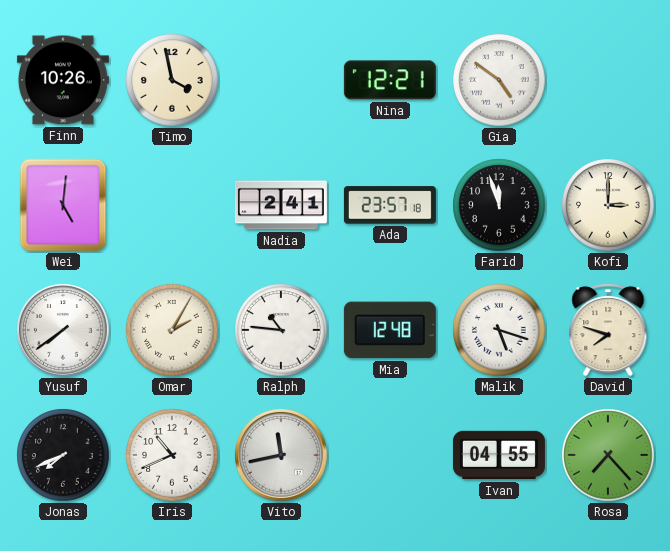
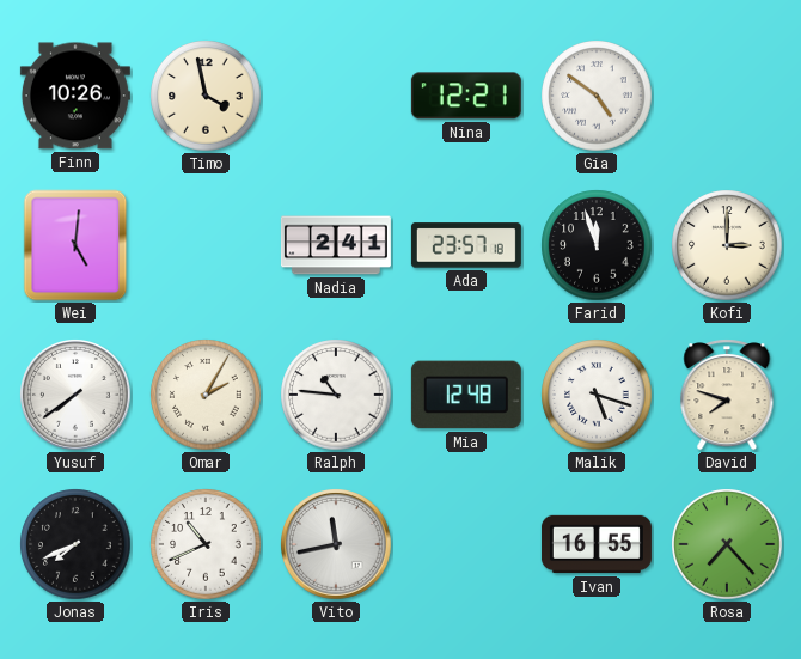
Ivan: 04:55 -> 16:55 (597, 544)
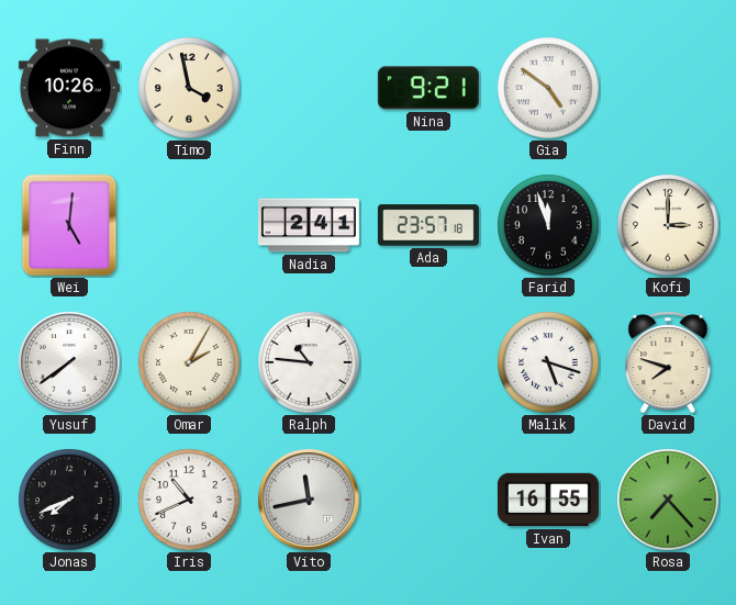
Nina: 12:21 -> 9:21 (428, 88)
Mia: 12:48 -> none (466, 395)
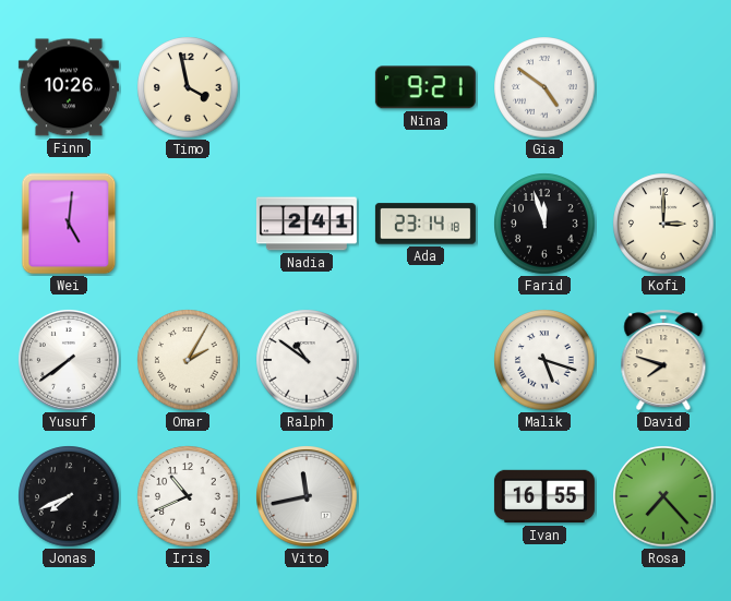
Ada: 23:57 -> 23:14 (426, 224)
Ralph: 10:46 -> 10:51 (307, 360)
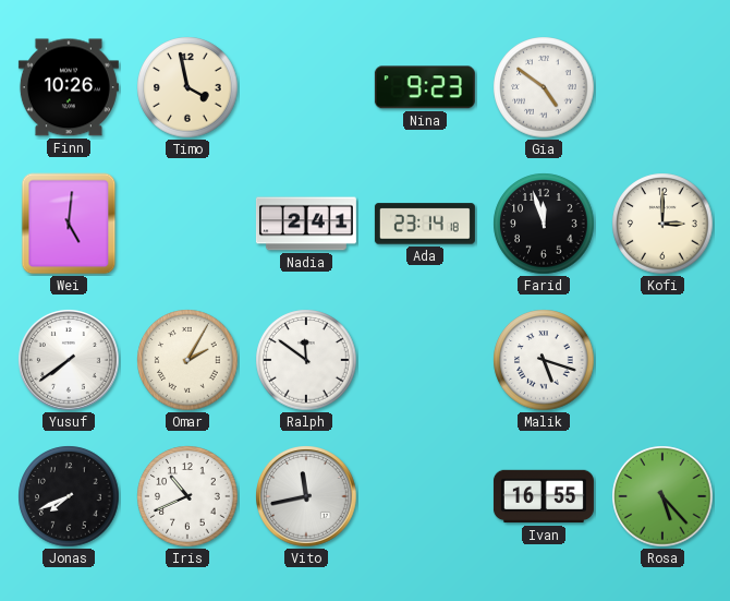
Nina: 9:21 -> 9:23 (425, 87)
Ralph: 10:51 -> 11:51 (306, 360)
David: 7:48 -> none (663, 360)
Rosa: 7:23 -> 5:23 (662, 496)
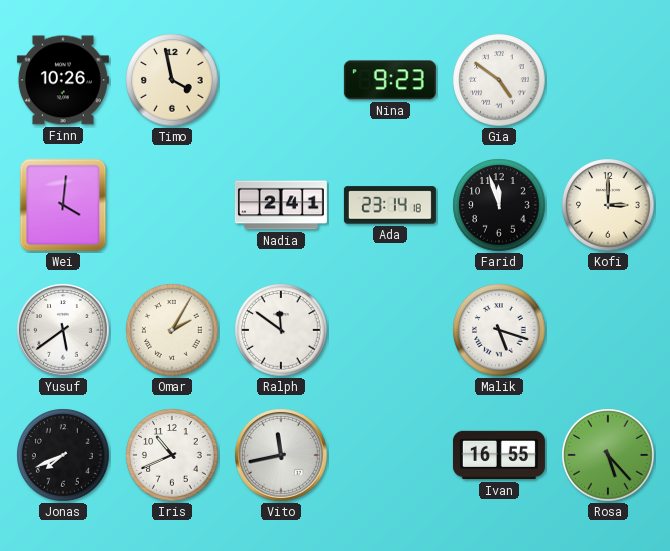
Wei: 5:01 -> 4:01 (63, 205)
Yusuf: 7:39 -> 5:39 (63, 330)
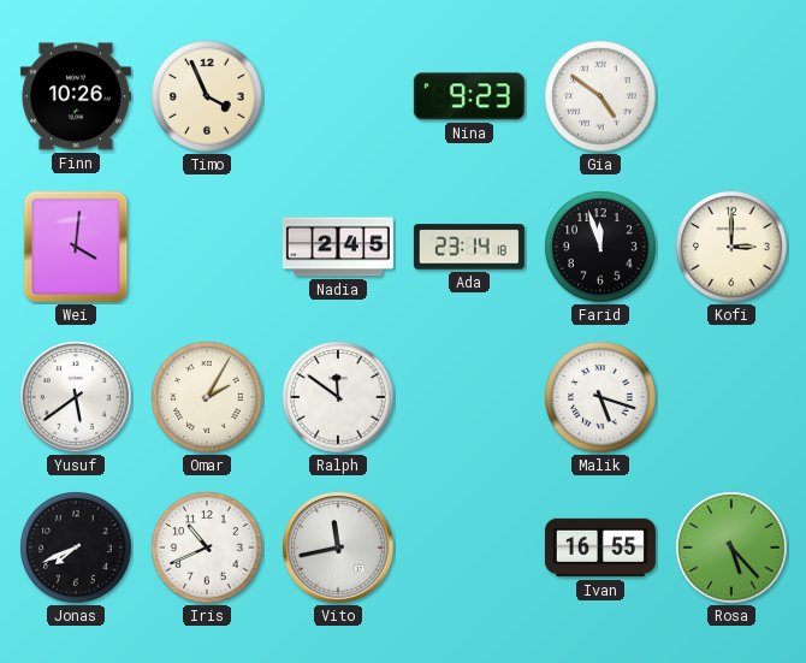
Timo: 3:58 -> 3:56 (207, 96)
Nadia: 2:41 -> 2:45 (338, 247)
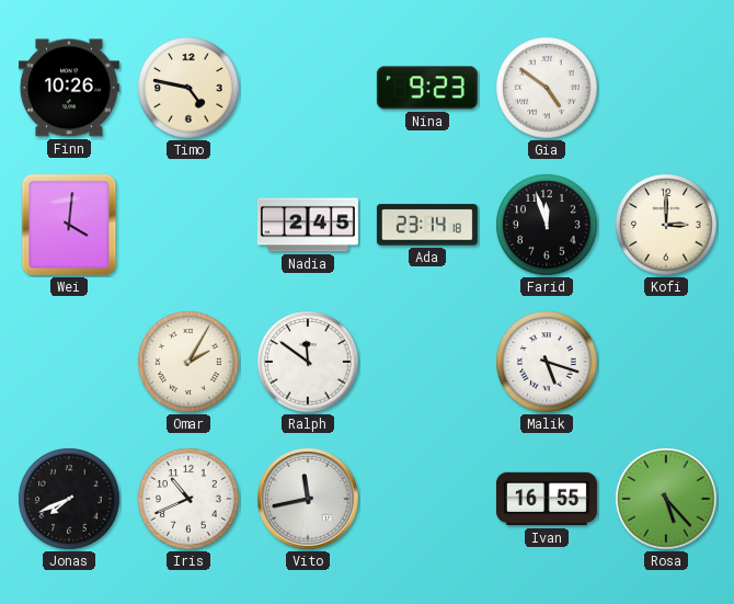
Timo: 3:56 -> 4:47 (188, 88)
Yusuf: 5:39 -> none (76, 397)
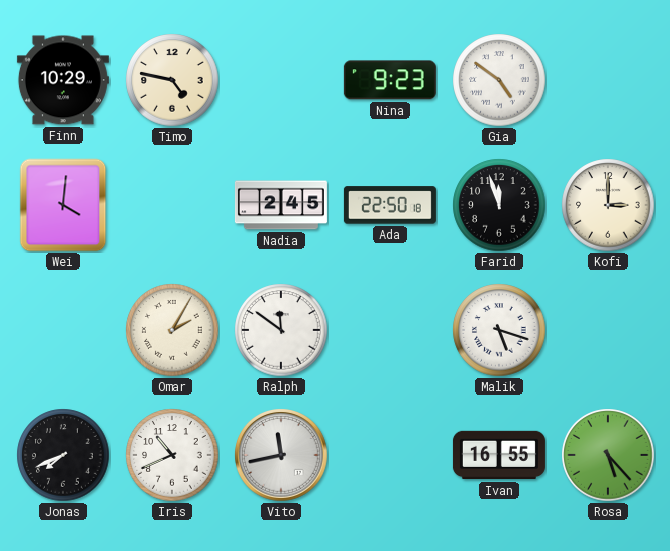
Finn: 10:26 -> 10:29 (63, 80)
Ada: 23:14 -> 22:50 (390, 205)
